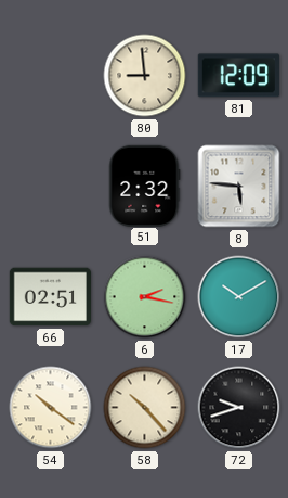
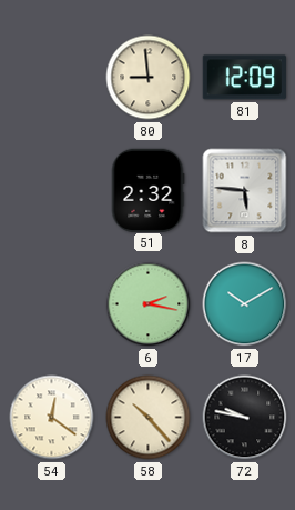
66: 02:51 -> none (50, 297)
54: 10:21 -> 12:21 (52, 418)
72: 9:42 -> 9:47 (245, 418)
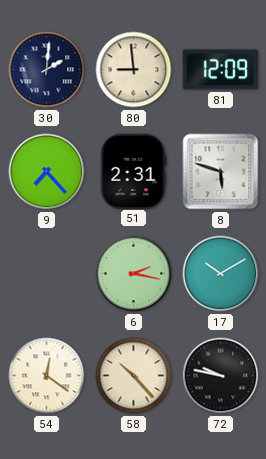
30: none -> 2:01 (47, 70)
9: none -> 7:23 (47, 172)
51: 2:32 -> 2:31 (133, 171)
8: 5:46 -> 5:48 (221, 172)
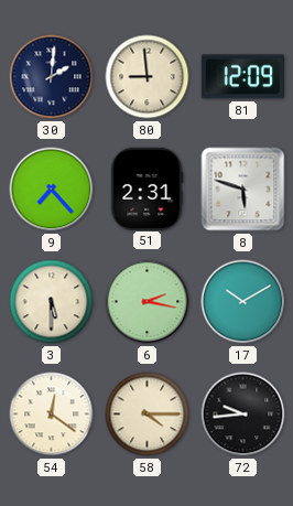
3: none -> 5:30 (52, 302)
58: 10:23 -> 4:15 (148, 415)
72: 9:47 -> 9:44 (243, 415)
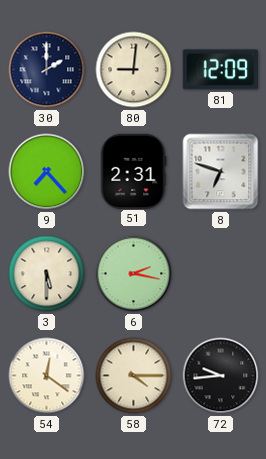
30: 2:01 -> 2:00 (47, 70)
80: 8:59 -> 9:01 (134, 70)
8: 5:48 -> 6:48 (221, 172)
17: 10:10 -> none (243, 302)
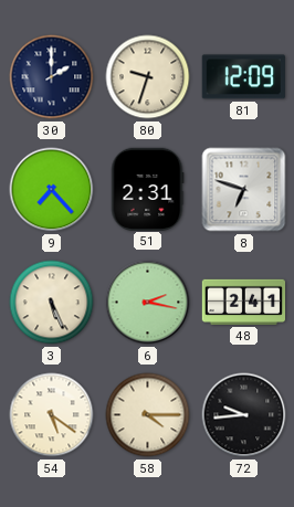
80: 9:01 -> 9:33 (148, 77)
3: 5:30 -> 5:26 (52, 303)
48: none -> 2:41 (243, 302)
54: 12:21 -> 5:21 (52, 415)
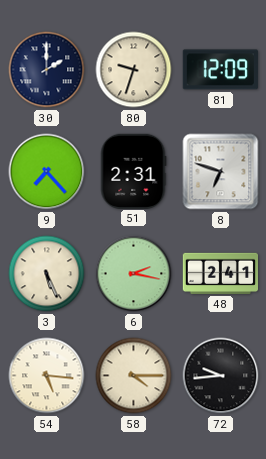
54: 5:21 -> 5:16 (47, 376)
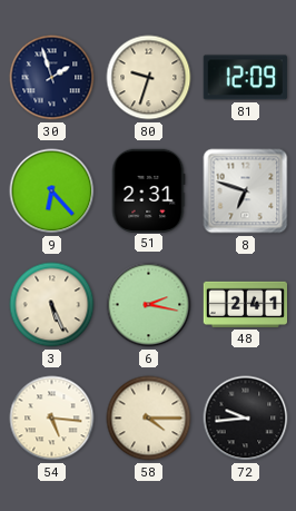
30: 2:00 -> 1:57 (52, 78)
9: 7:23 -> 6:23 (52, 191)
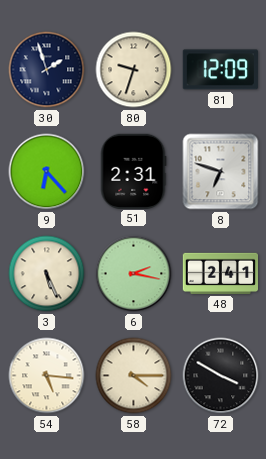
72: 9:44 -> 3:50 (221, 376)
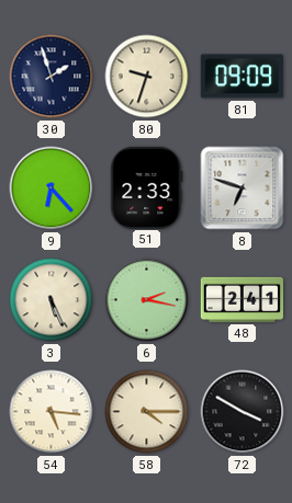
81: 12:09 -> 09:09 (242, 77)
51: 2:31 -> 2:33 (146, 187)
